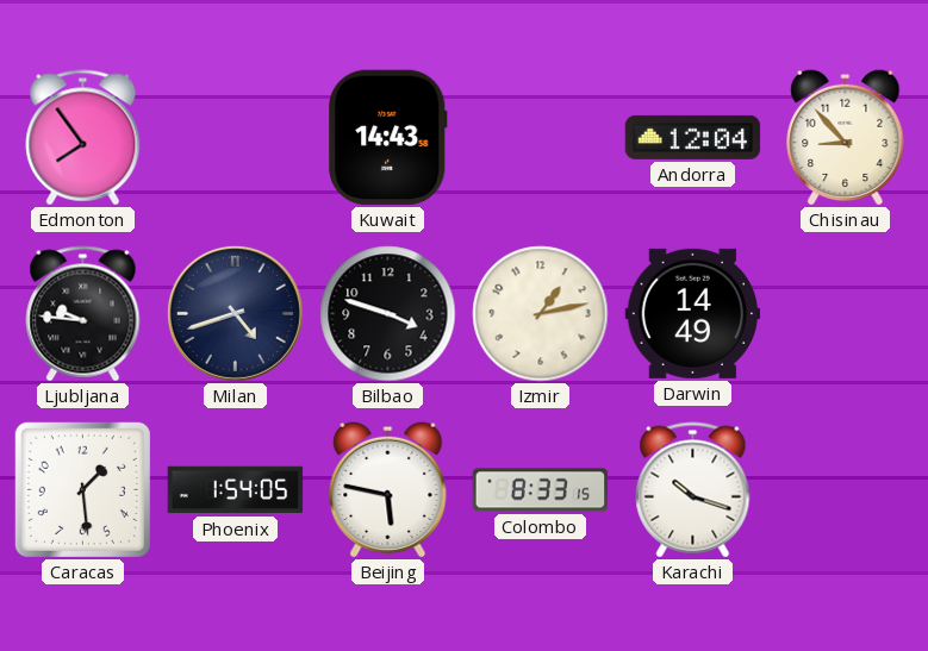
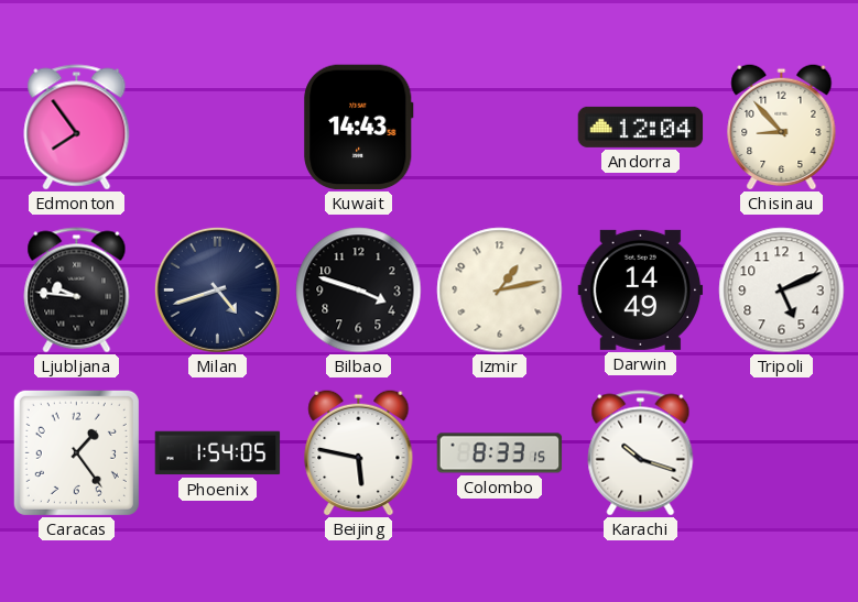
Tripoli: none -> 5:11 (782, 291)
Caracas: 1:29 -> 1:24 (76, 452)
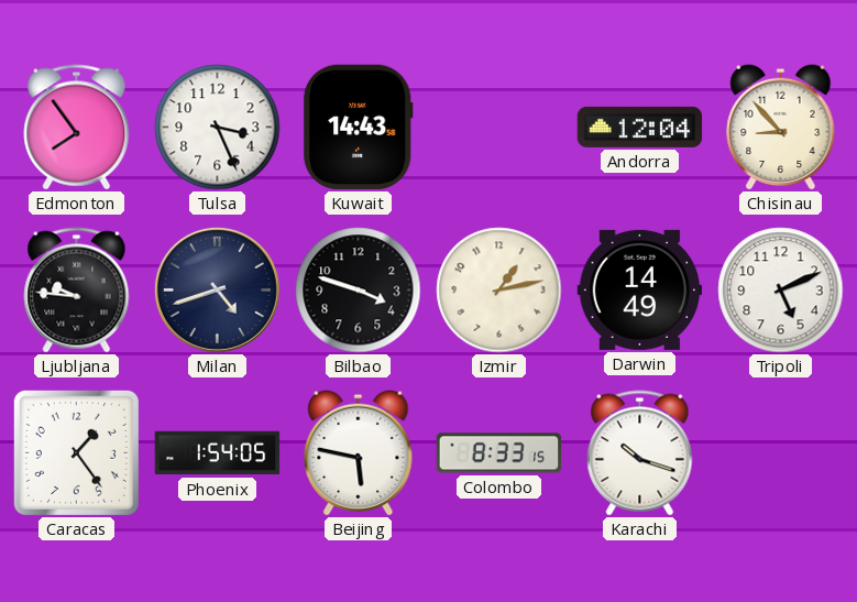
Tulsa: none -> 3:26 (218, 128)
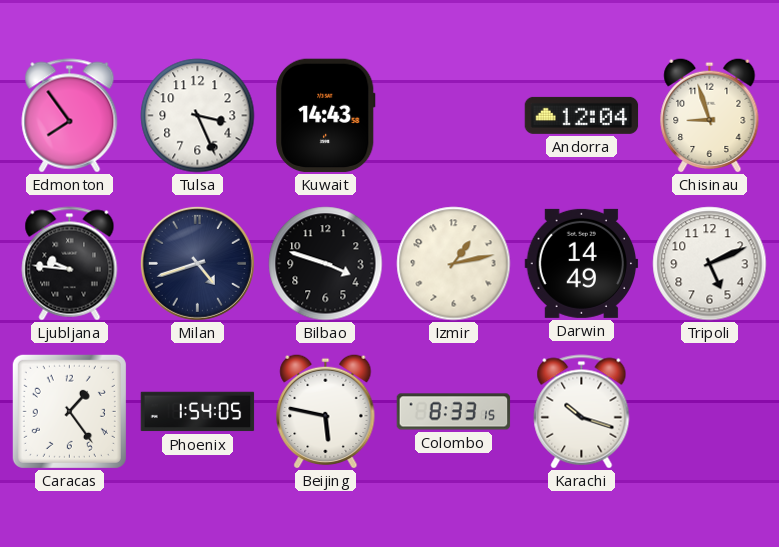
Chisinau: 8:53 -> 8:57 (710, 115)
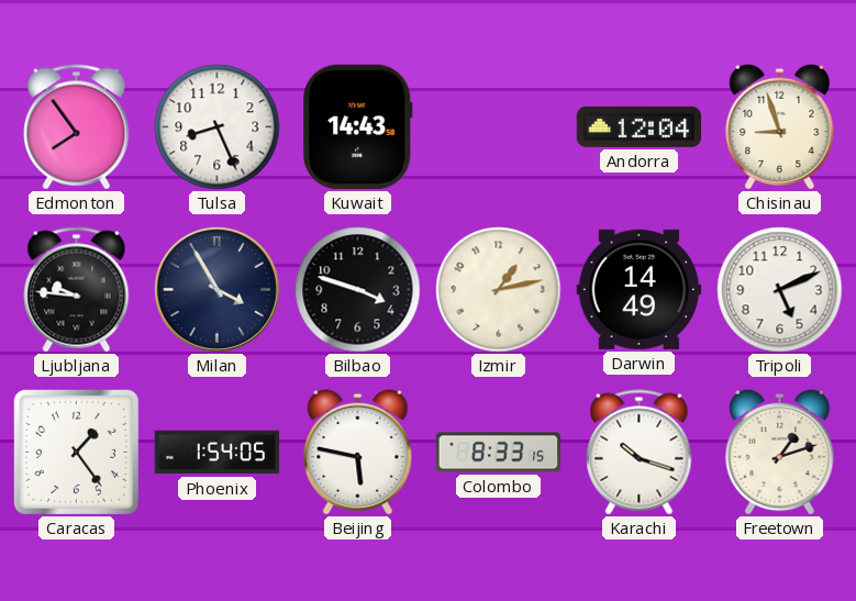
Tulsa: 3:26 -> 8:26 (218, 127)
Milan: 4:42 -> 3:55 (216, 289)
Freetown: none -> 1:12 (780, 452)
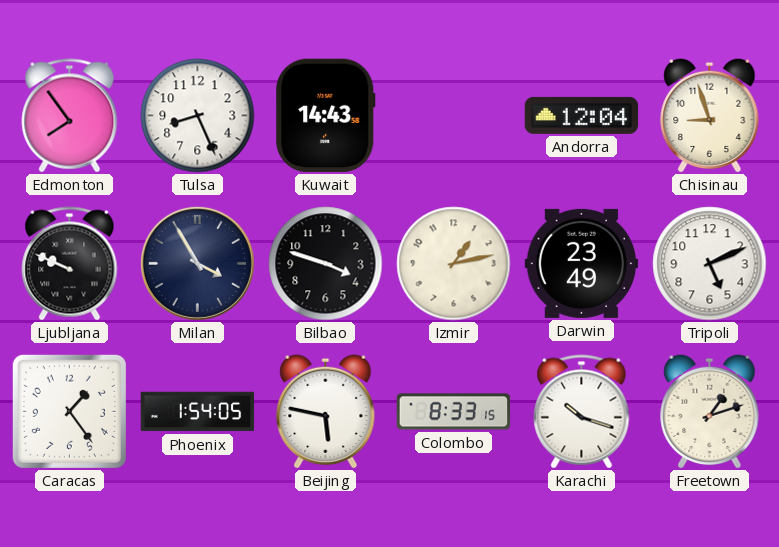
Ljubljana: 9:46 -> 9:49 (70, 264)
Darwin: 14:49 -> 23:49 (582, 263)
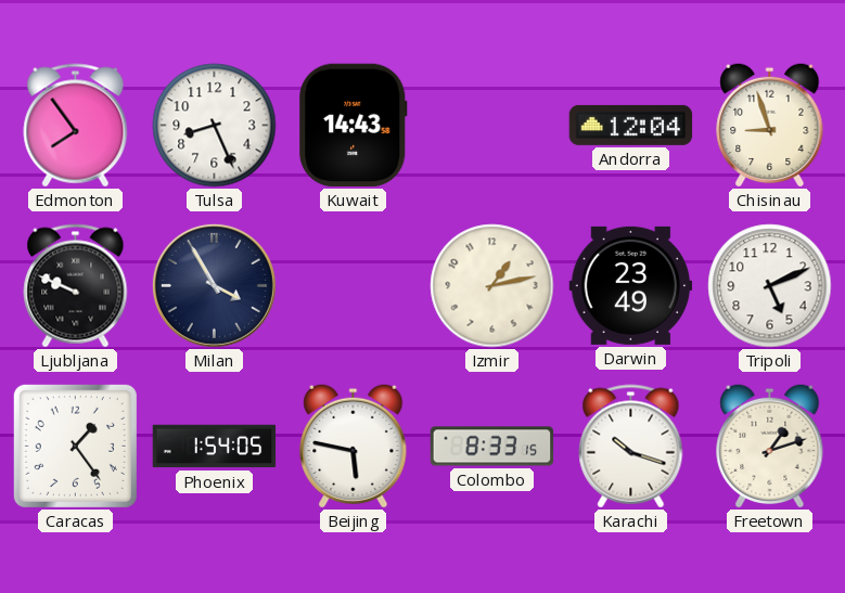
Bilbao: 3:48 -> none (326, 264)
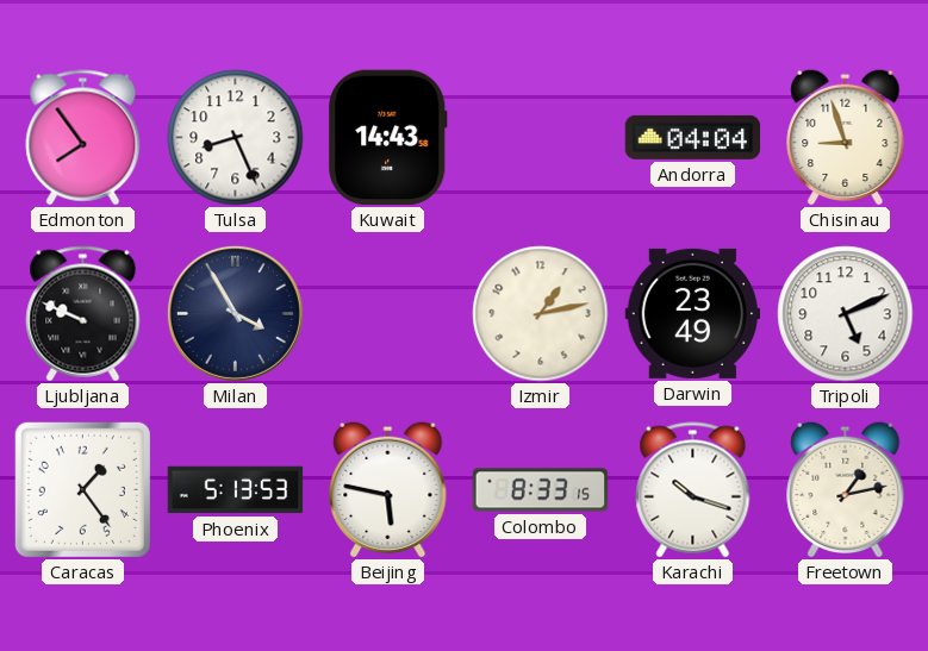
Andorra: 12:04 -> 04:04 (693, 137)
Phoenix: 1:54 -> 5:13 (236, 490)
Freetown: 1:12 -> 1:13 (846, 489)
